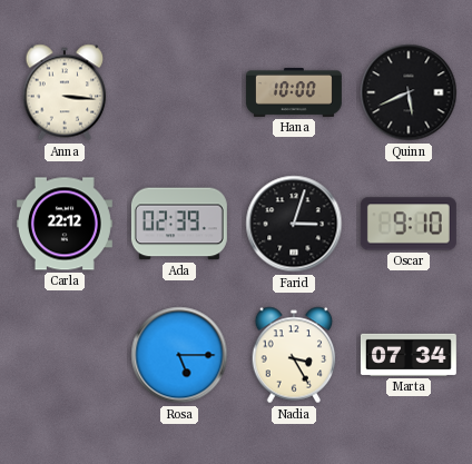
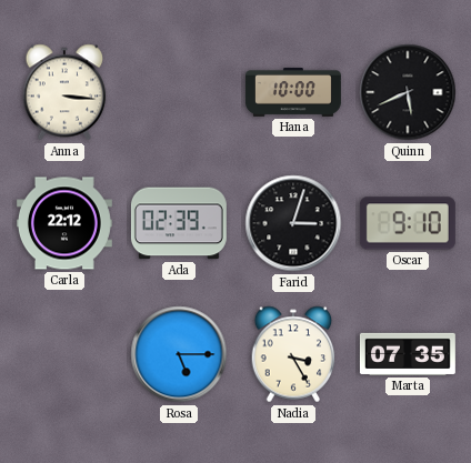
Marta: 07:34 -> 07:35 (408, 354)
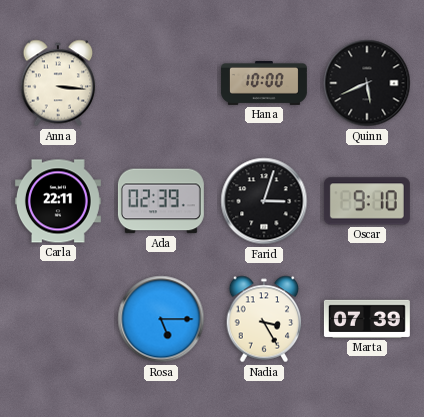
Carla: 22:12 -> 22:11 (58, 201)
Marta: 07:35 -> 07:39 (367, 319)
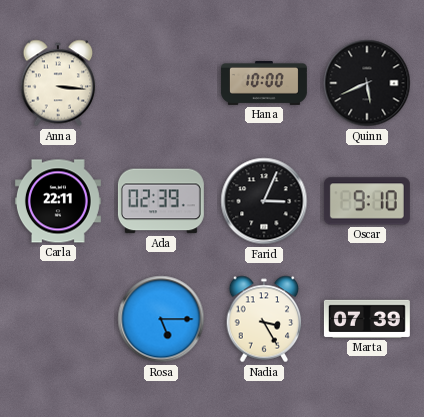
Farid: 3:03 -> 3:04 (264, 201)
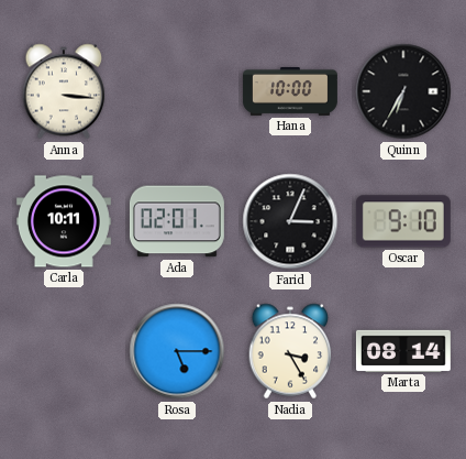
Quinn: 5:41 -> 6:35 (403, 91)
Carla: 22:11 -> 10:11 (64, 221)
Ada: 02:39 -> 02:01 (177, 221)
Marta: 07:39 -> 08:14 (403, 351)
